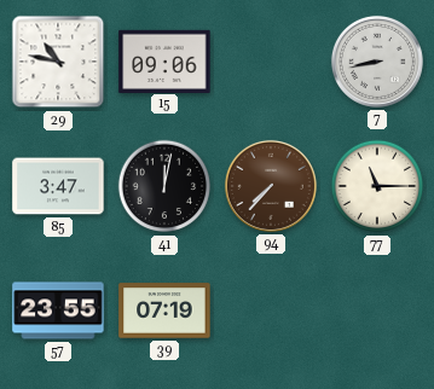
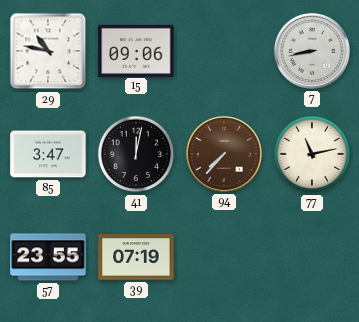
77: 11:15 -> 11:13 (312, 154)
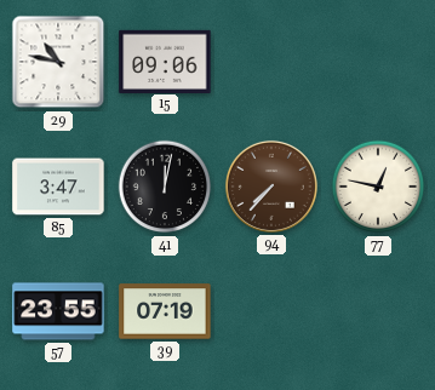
7: 8:43 -> none (312, 51)
77: 11:13 -> 12:47 (378, 187)
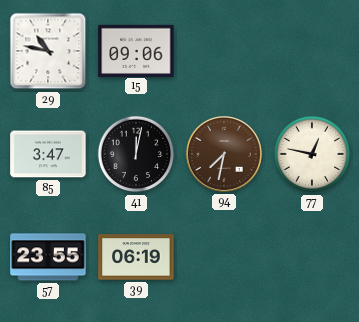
94: 7:37 -> 7:32 (224, 154)
39: 07:19 -> 06:19 (136, 257)
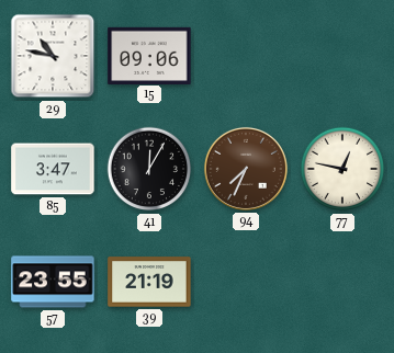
41: 12:02 -> 12:05 (149, 169)
94: 7:32 -> 7:34 (246, 169)
39: 06:19 -> 21:19 (149, 282)
